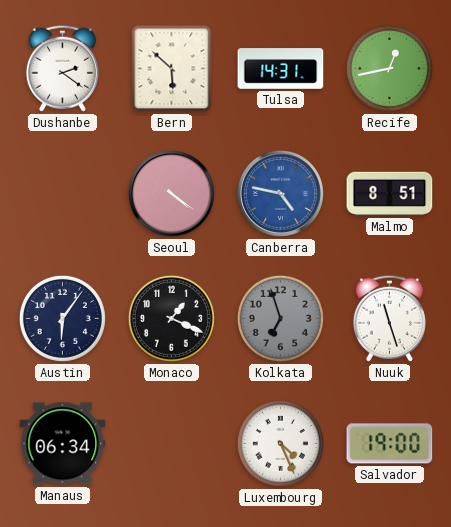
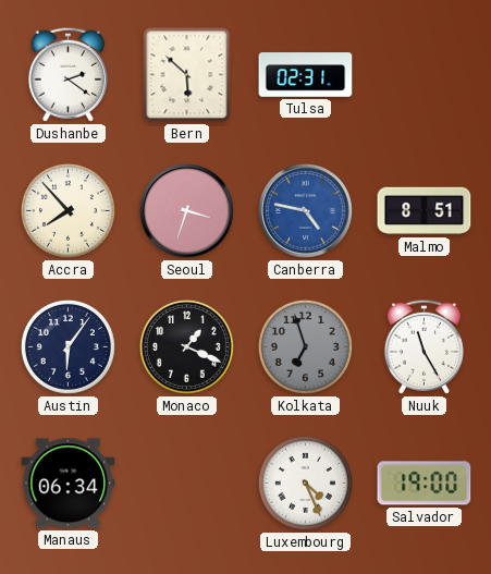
Tulsa: 14:31 -> 02:31 (306, 75)
Recife: 12:43 -> none (389, 68)
Accra: none -> 7:53 (67, 210)
Seoul: 4:21 -> 3:33 (186, 210)
Nuuk: 11:27 -> 11:25 (424, 346)
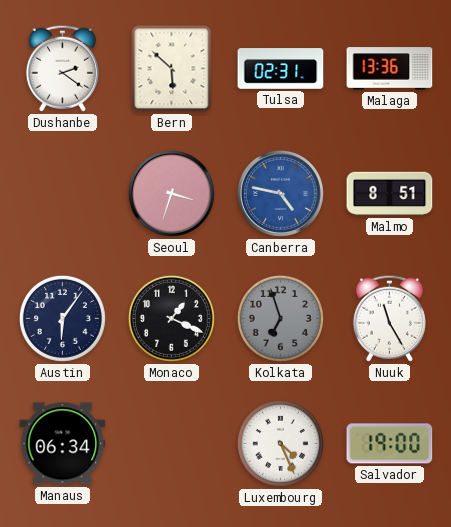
Malaga: none -> 13:36 (390, 69)
Accra: 7:53 -> none (67, 210)
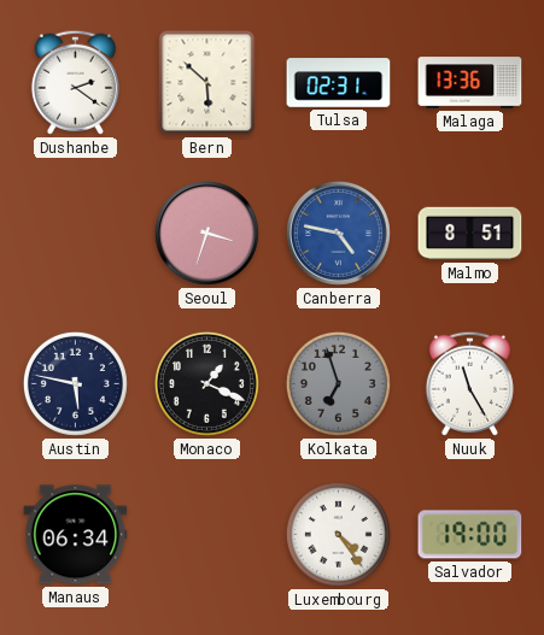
Austin: 6:06 -> 5:47 (75, 383)
Luxembourg: 4:26 -> 4:24 (338, 534)
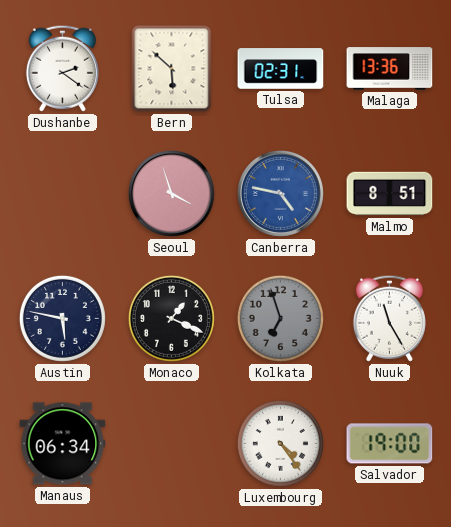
Seoul: 3:33 -> 3:57 (171, 193)
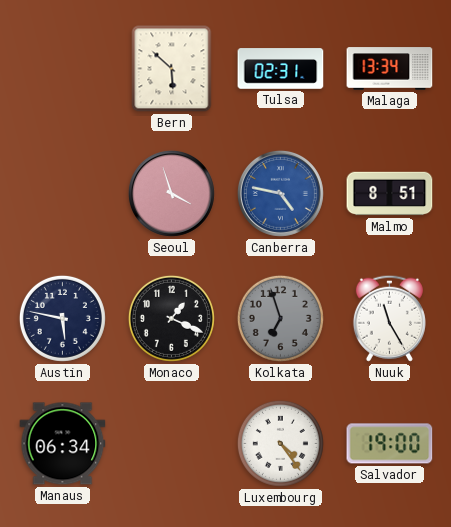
Dushanbe: 2:21 -> none (62, 68)
Malaga: 13:36 -> 13:34 (390, 69)
